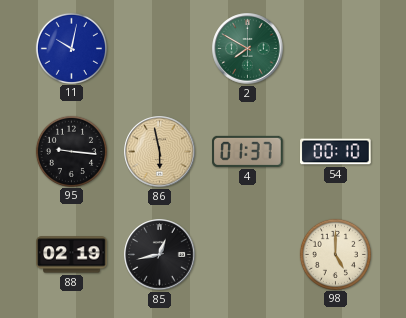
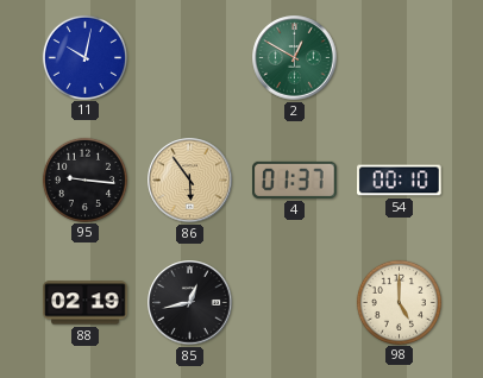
2: 7:50 -> 12:50 (295, 58)
86: 5:58 -> 5:54 (190, 181)
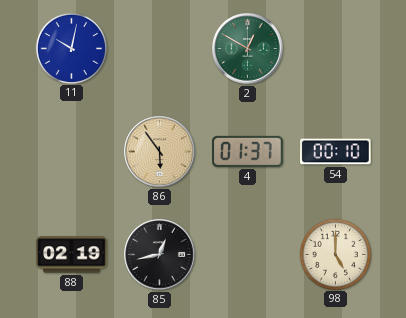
95: 9:16 -> none (84, 179)
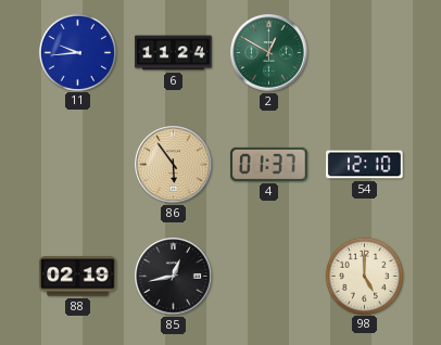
11: 10:02 -> 9:44 (77, 52)
6: none -> 11:24 (174, 53)
54: 00:10 -> 12:10 (365, 165)
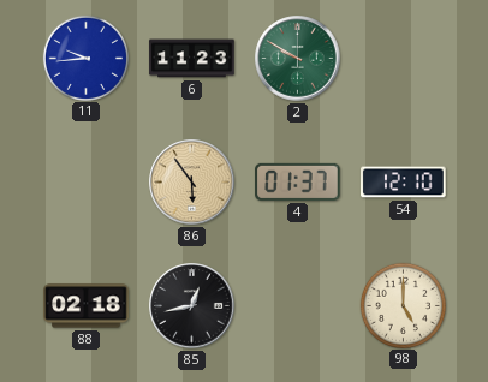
6: 11:24 -> 11:23 (192, 59)
2: 12:50 -> 9:50 (298, 59)
88: 02:19 -> 02:18 (87, 306)
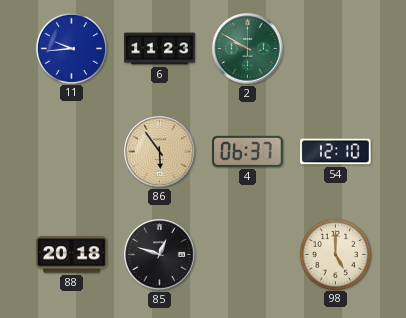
4: 01:37 -> 06:37 (248, 151)
88: 02:18 -> 20:18 (72, 255)
85: 12:43 -> 12:48 (160, 255)
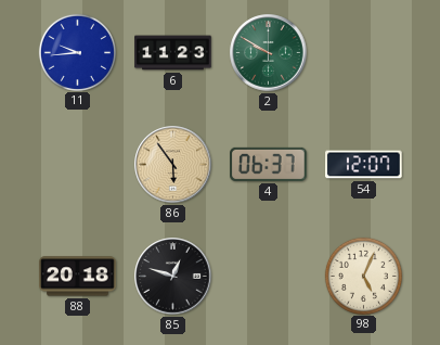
54: 12:10 -> 12:07 (364, 165)
98: 5:00 -> 5:04 (363, 276)
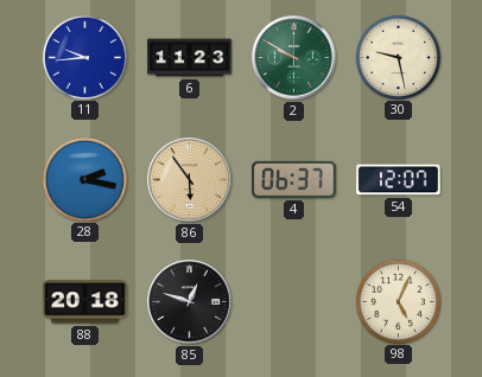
30: none -> 9:28 (398, 57)
28: none -> 2:17 (84, 179)
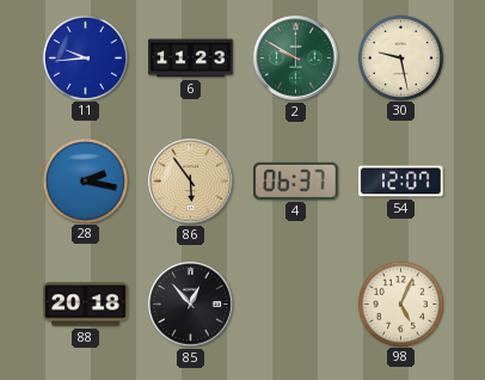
85: 12:48 -> 12:53 (191, 305)
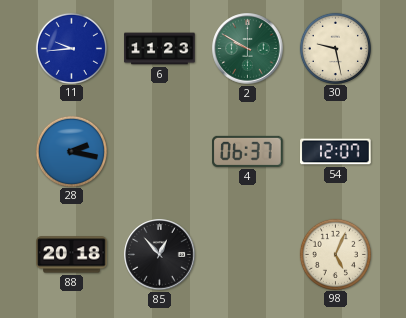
86: 5:54 -> none (191, 182)
